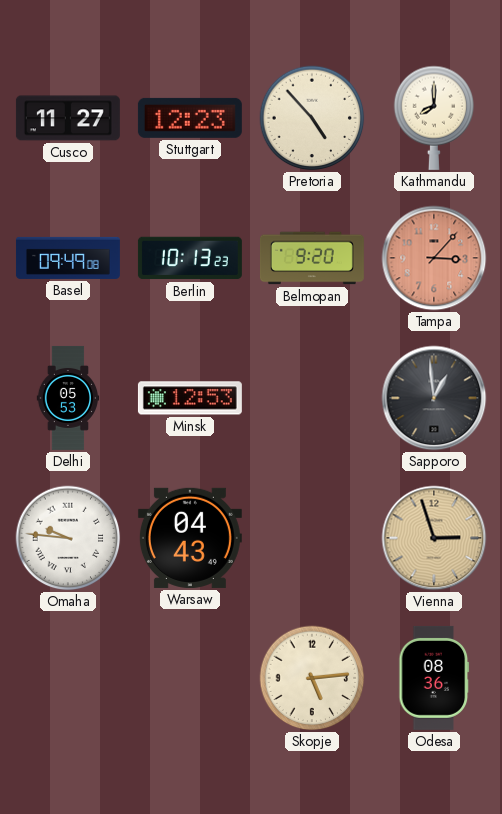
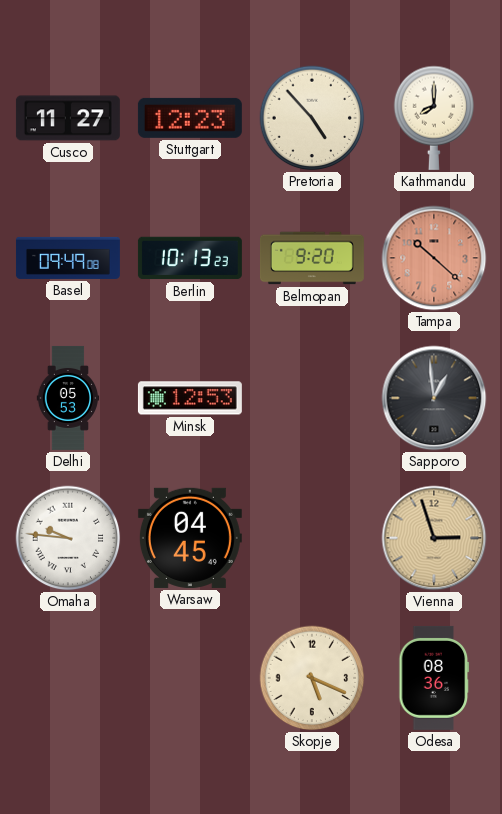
Tampa: 3:07 -> 10:22 (434, 258)
Warsaw: 04:43 -> 04:45 (190, 538)
Skopje: 5:14 -> 5:19 (312, 678)
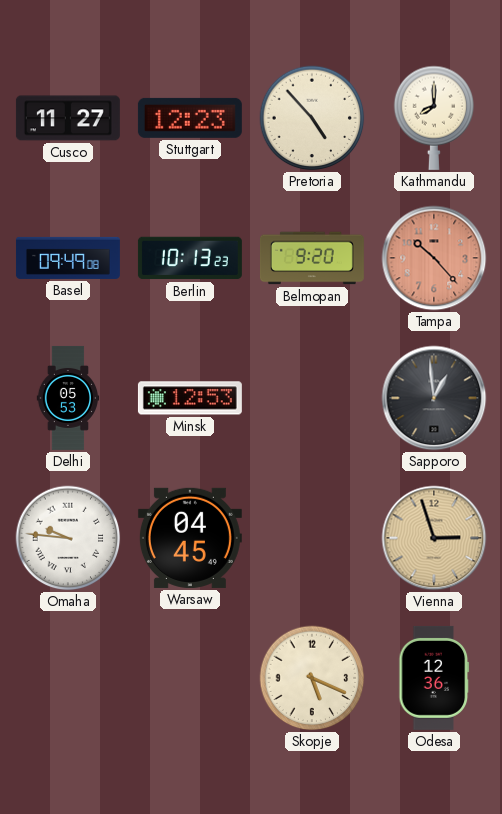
Tampa: 10:22 -> 10:23 (434, 258)
Odesa: 08:36 -> 12:36 (434, 678)
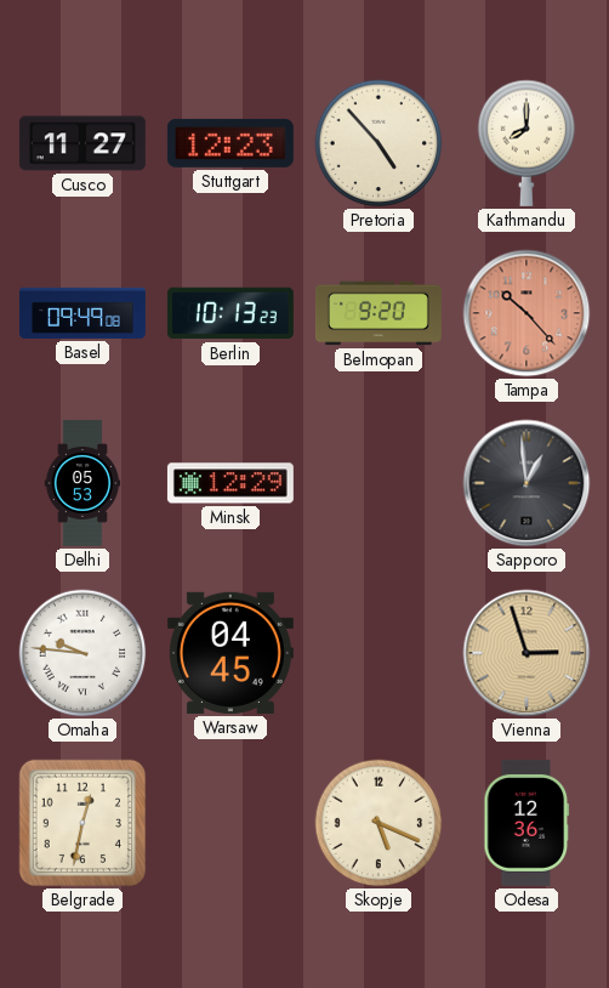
Minsk: 12:53 -> 12:29 (230, 483)
Belgrade: none -> 12:32 (82, 823)
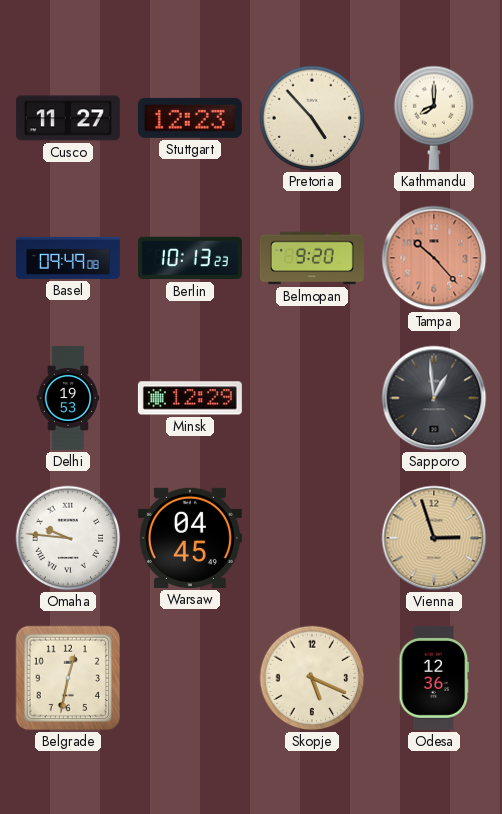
Delhi: 05:53 -> 19:53 (68, 398)
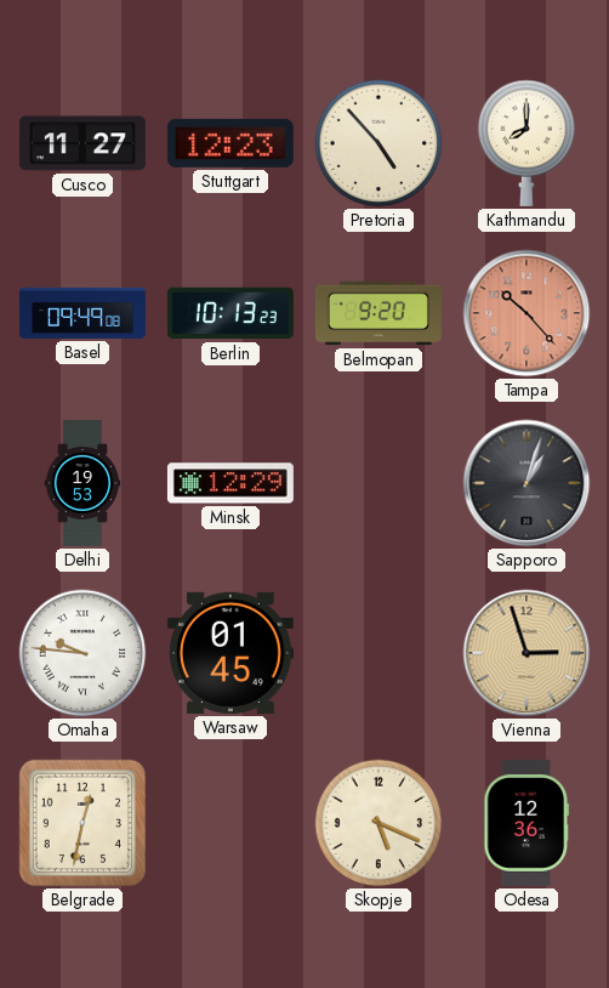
Sapporo: 12:59 -> 1:03 (527, 483)
Warsaw: 04:45 -> 01:45 (230, 653)
